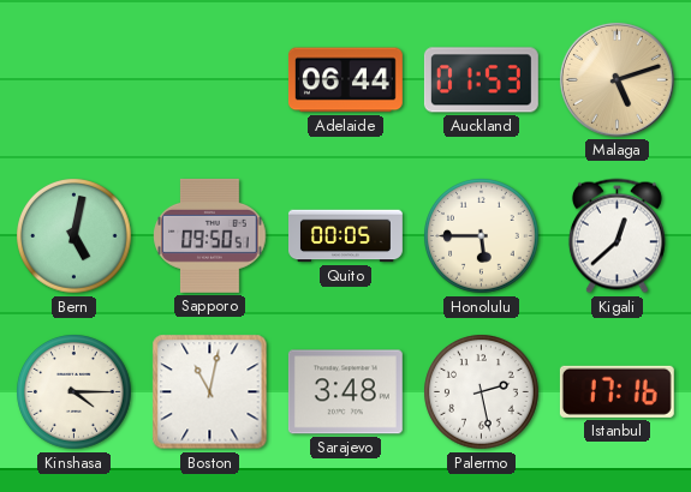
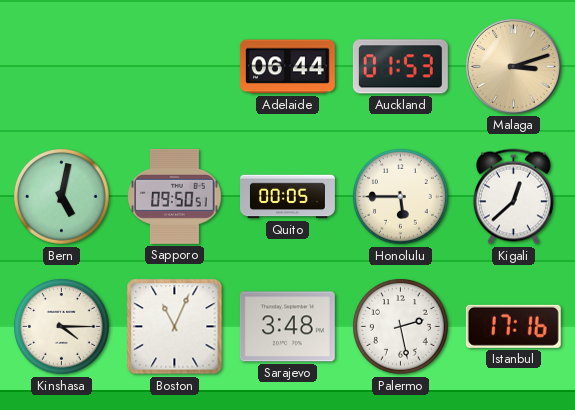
Malaga: 5:12 -> 3:12 (513, 66)
Boston: 11:02 -> 11:04 (175, 327)
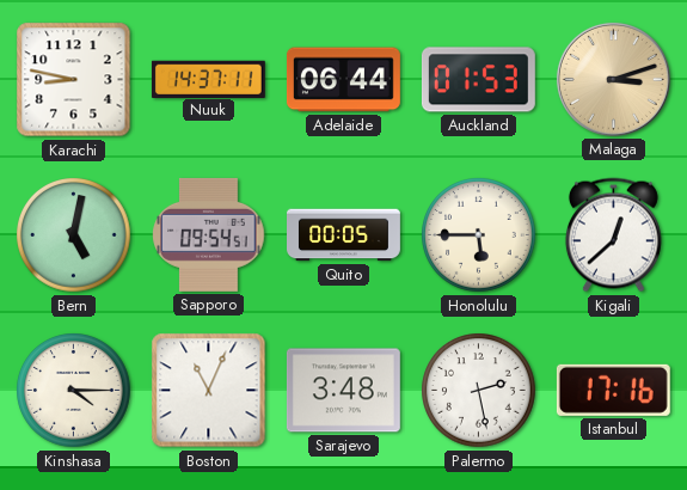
Karachi: none -> 8:47 (74, 80)
Nuuk: none -> 14:37 (208, 79)
Sapporo: 09:50 -> 09:54 (209, 234)
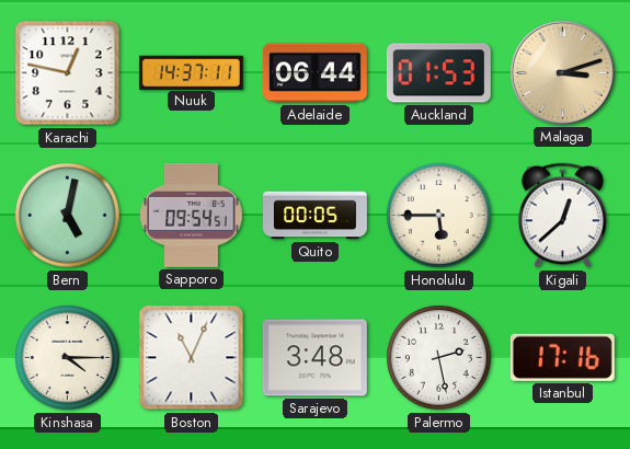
Karachi: 8:47 -> 12:47 (68, 73)
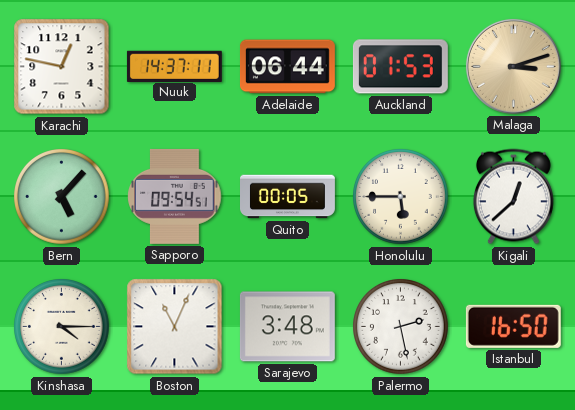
Bern: 5:02 -> 5:07 (62, 197)
Istanbul: 17:16 -> 16:50 (513, 326)
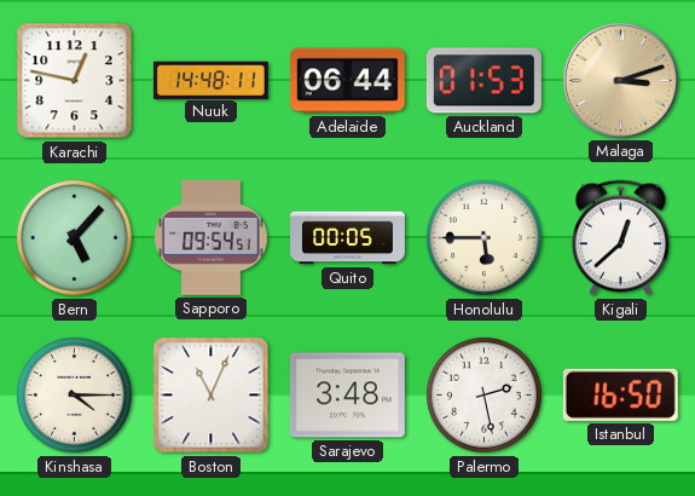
Nuuk: 14:37 -> 14:48 (210, 80)
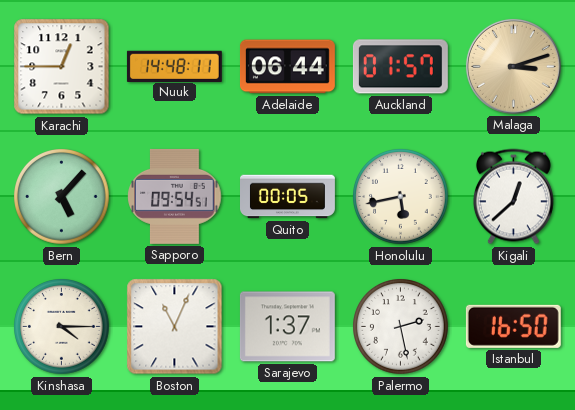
Karachi: 12:47 -> 12:45 (62, 67)
Auckland: 01:53 -> 01:57 (400, 67)
Honolulu: 5:45 -> 5:43 (401, 197)
Sarajevo: 3:48 -> 1:37 (287, 327)
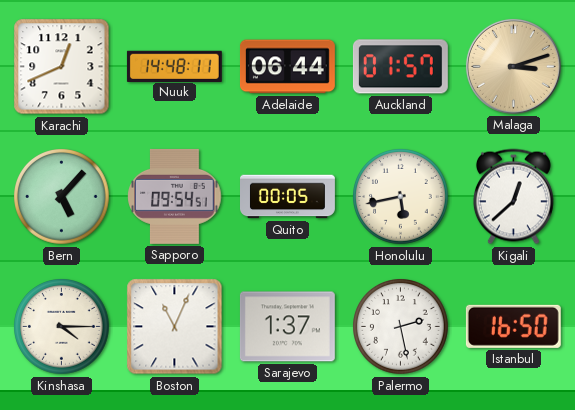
Karachi: 12:45 -> 12:41 (62, 67)
